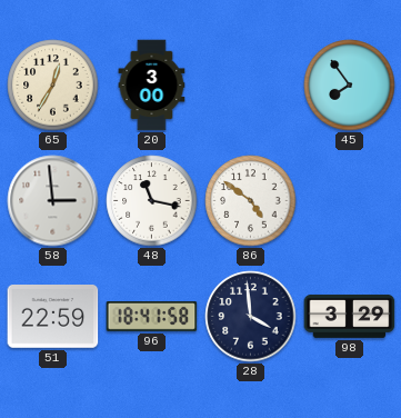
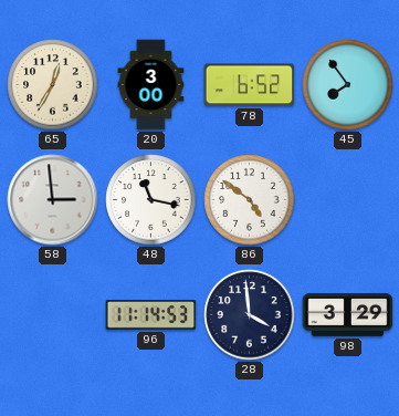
78: none -> 6:52 (250, 85)
51: 22:59 -> none (53, 317)
96: 18:41 -> 11:14 (151, 314)
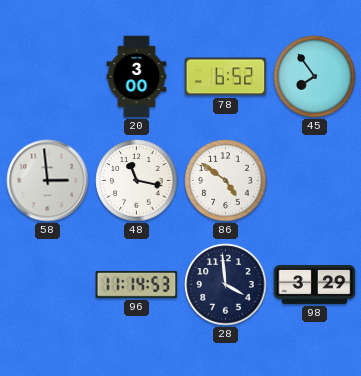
65: 12:35 -> none (53, 85)
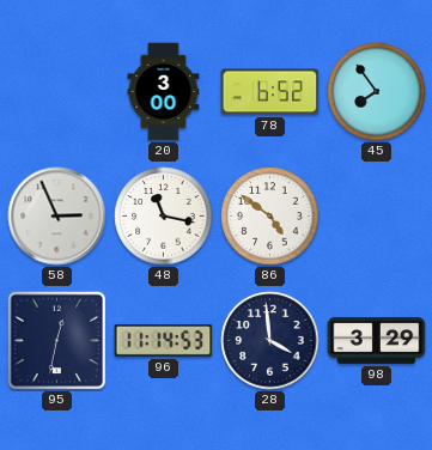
58: 2:59 -> 2:56 (57, 217)
95: none -> 12:32 (56, 340)
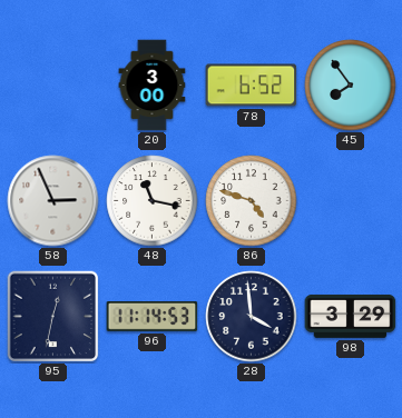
86: 4:51 -> 4:48 (252, 201)
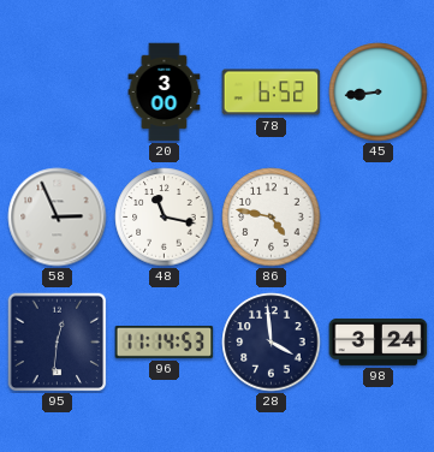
45: 7:54 -> 8:44 (379, 93)
86: 4:48 -> 4:47 (272, 218)
95: 12:32 -> 12:31 (57, 341)
98: 3:29 -> 3:24 (379, 341)
